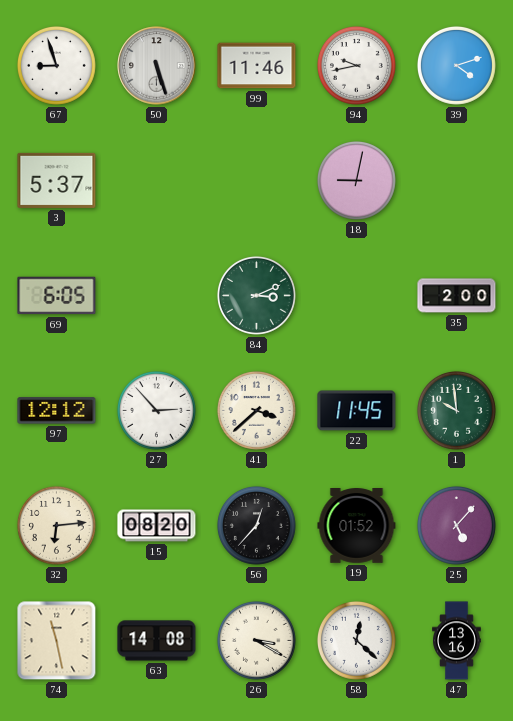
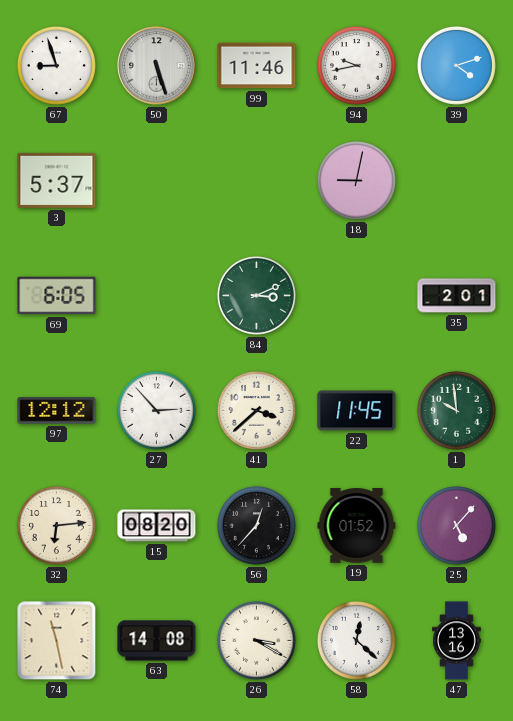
35: 2:00 -> 2:01 (457, 296)
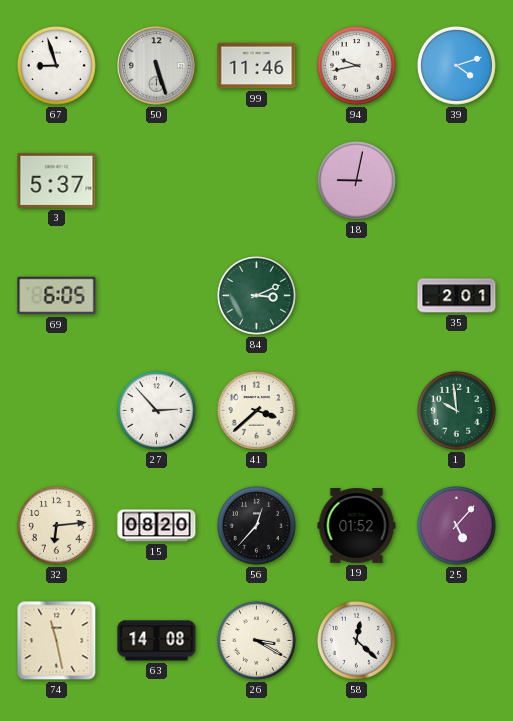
97: 12:12 -> none (57, 411)
22: 11:45 -> none (357, 411)
47: 13:16 -> none (457, 641)
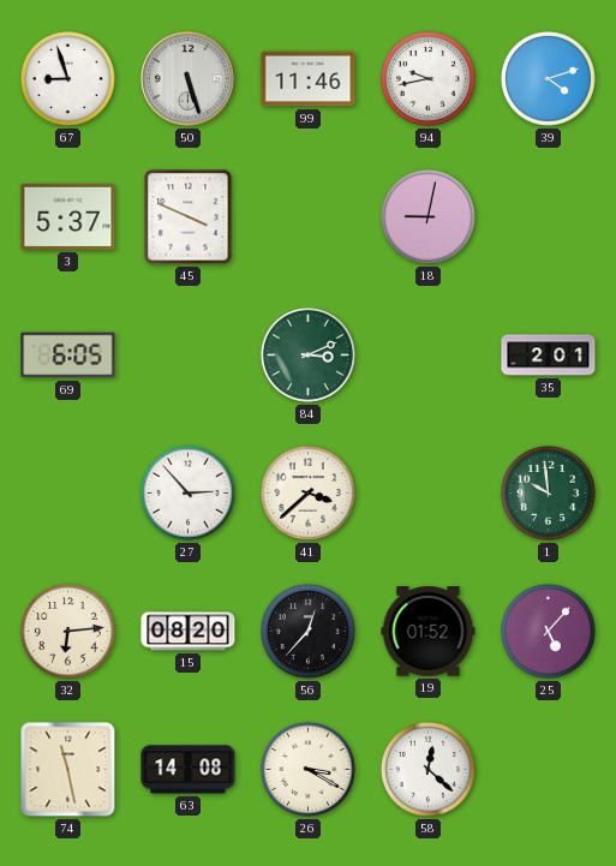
45: none -> 3:49 (189, 217)
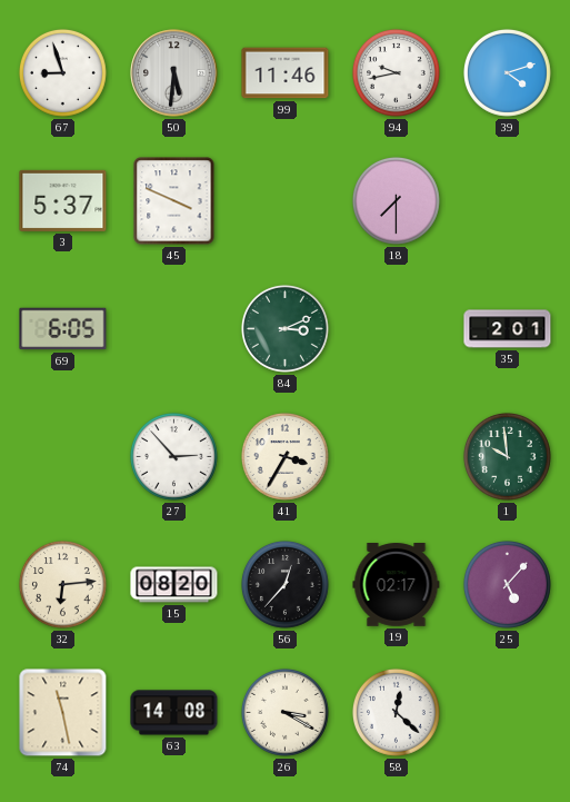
50: 5:27 -> 5:31 (174, 73)
18: 9:02 -> 7:30 (396, 200)
41: 3:38 -> 3:35 (284, 456)
19: 01:52 -> 02:17 (397, 585)
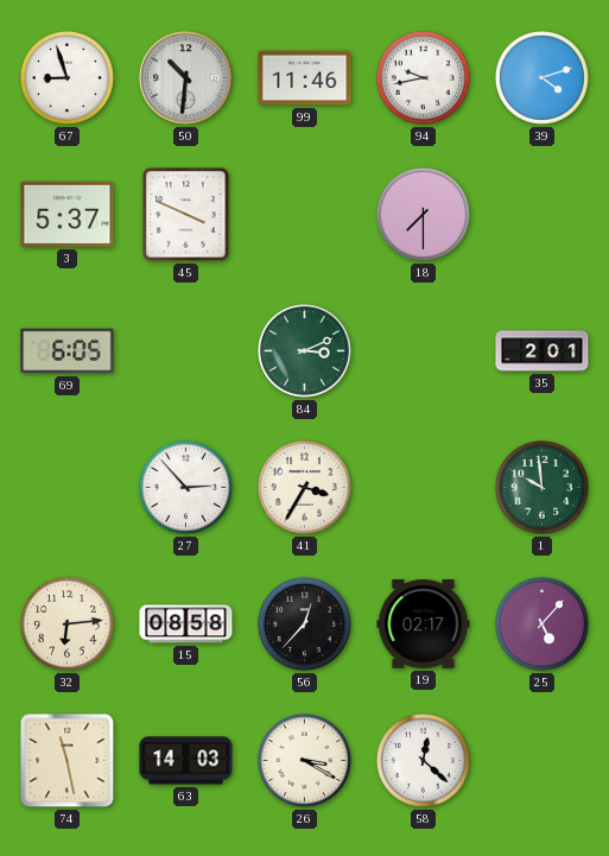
50: 5:31 -> 10:31 (186, 78)
15: 08:20 -> 08:58 (186, 624)
63: 14:08 -> 14:03 (186, 761)
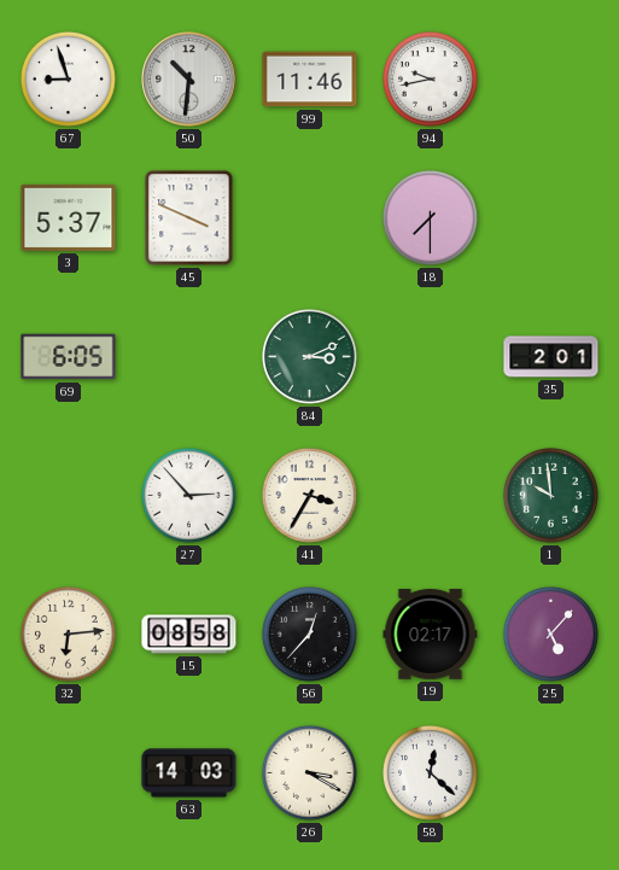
39: 4:12 -> none (541, 77)
74: 11:28 -> none (68, 761)
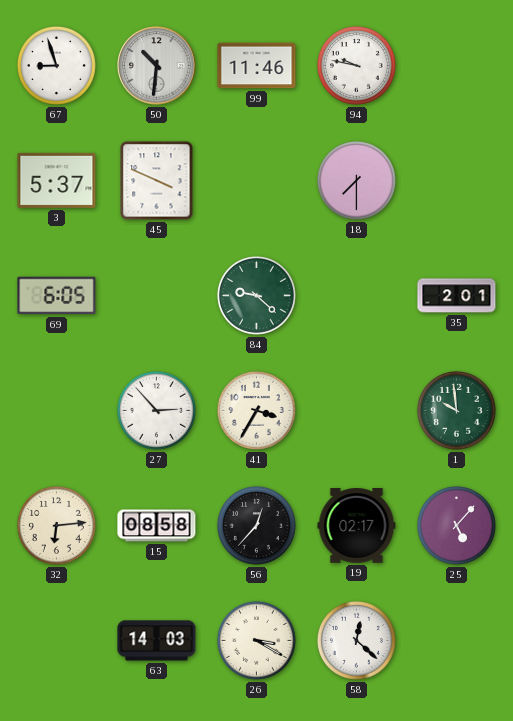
94: 9:43 -> 9:47 (356, 65)
84: 3:11 -> 9:22 (256, 295)
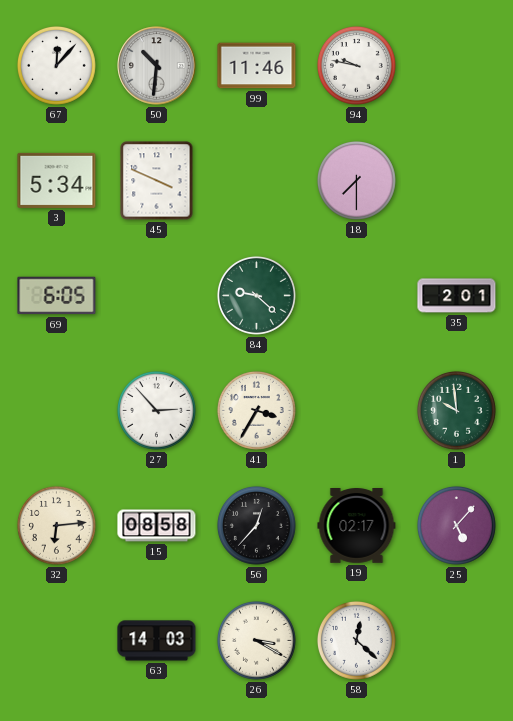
67: 8:57 -> 12:07 (56, 65)
3: 5:37 -> 5:34 (57, 180)
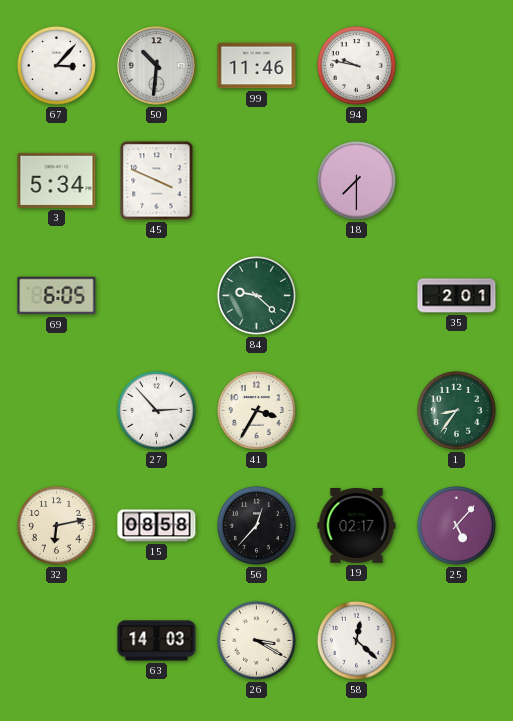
67: 12:07 -> 3:07 (56, 65)
1: 9:59 -> 8:36 (456, 410)
32: 6:14 -> 6:13 (56, 525)
